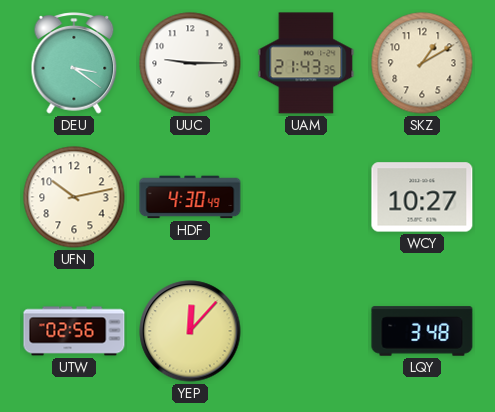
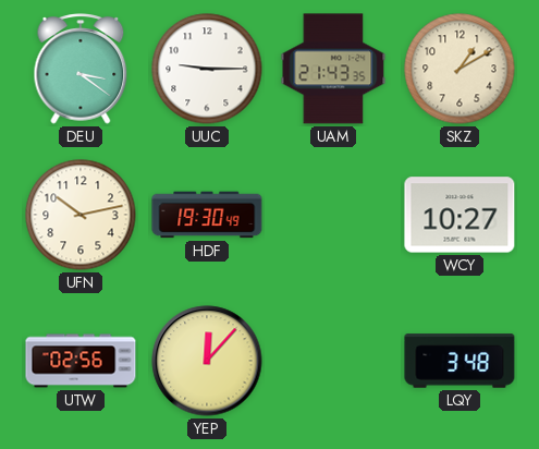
HDF: 4:30 -> 19:30 (207, 215)
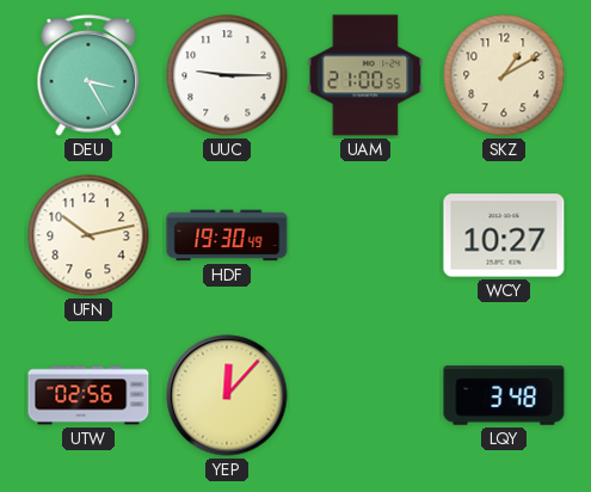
DEU: 3:21 -> 3:25 (88, 75)
UAM: 21:43 -> 21:00 (365, 75)
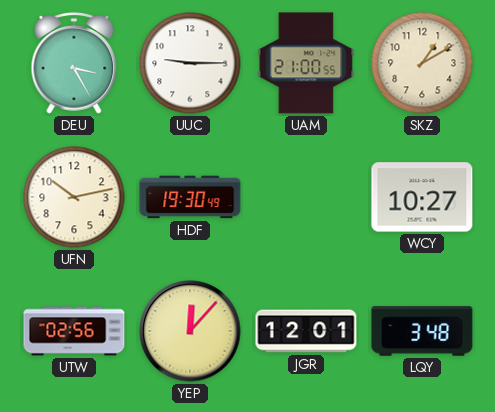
JGR: none -> 12:01 (306, 331)
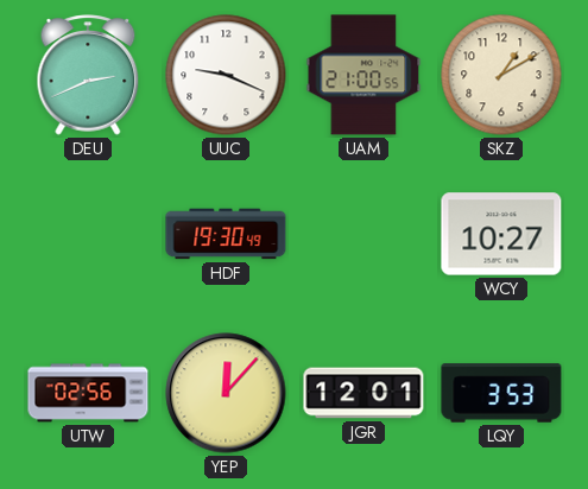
DEU: 3:25 -> 2:41 (88, 75)
UUC: 9:15 -> 9:19 (226, 75)
UFN: 10:13 -> none (74, 197)
LQY: 3:48 -> 3:53 (501, 393)
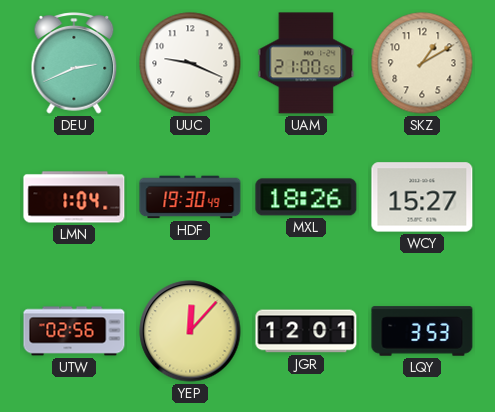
LMN: none -> 1:04 (74, 197)
MXL: none -> 18:26 (306, 197)
WCY: 10:27 -> 15:27 (422, 197)
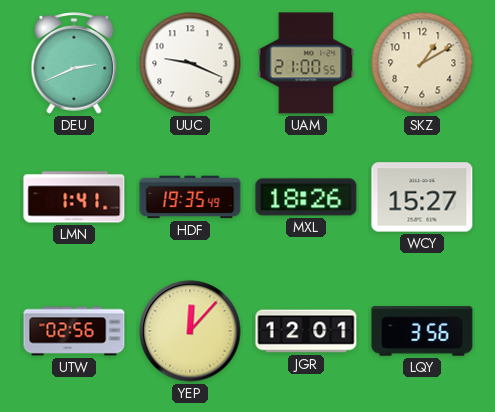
LMN: 1:04 -> 1:41 (74, 197)
HDF: 19:30 -> 19:35 (190, 197)
LQY: 3:53 -> 3:56 (422, 331)
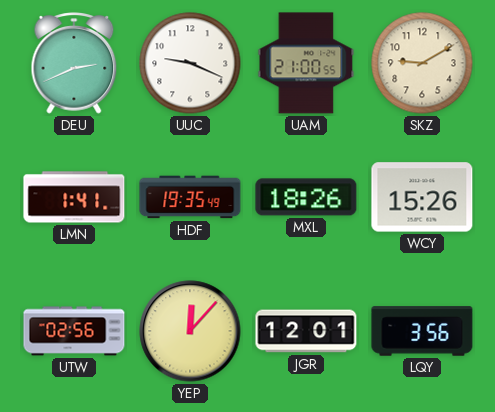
SKZ: 1:10 -> 9:10 (422, 63)
WCY: 15:27 -> 15:26 (422, 197)
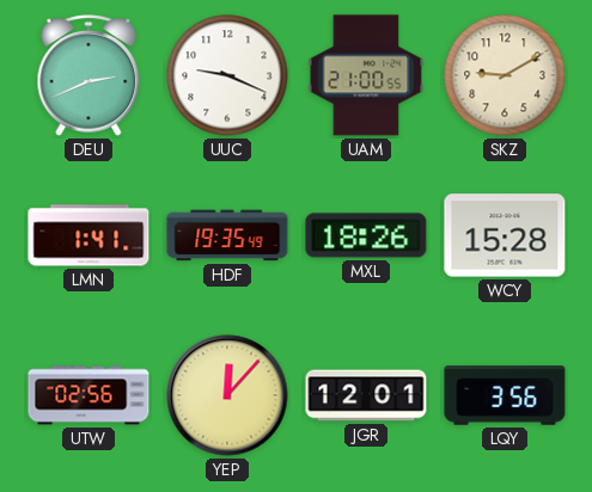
WCY: 15:26 -> 15:28 (505, 235)
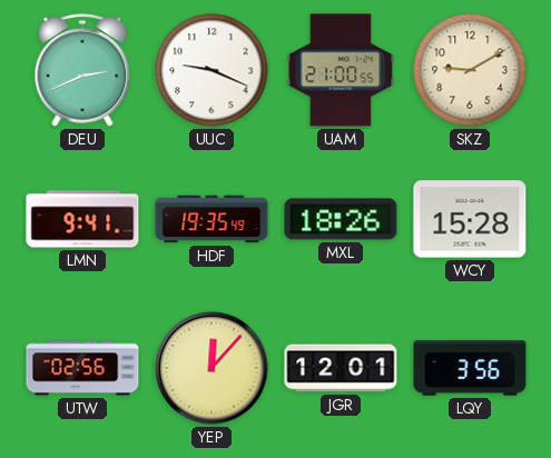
LMN: 1:41 -> 9:41 (82, 219)
